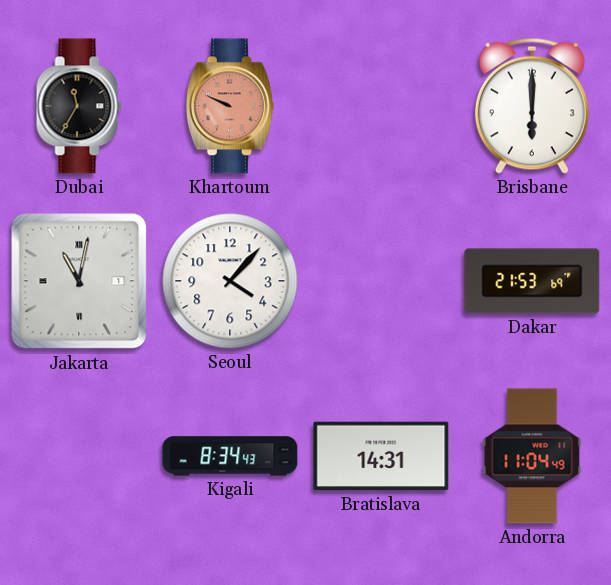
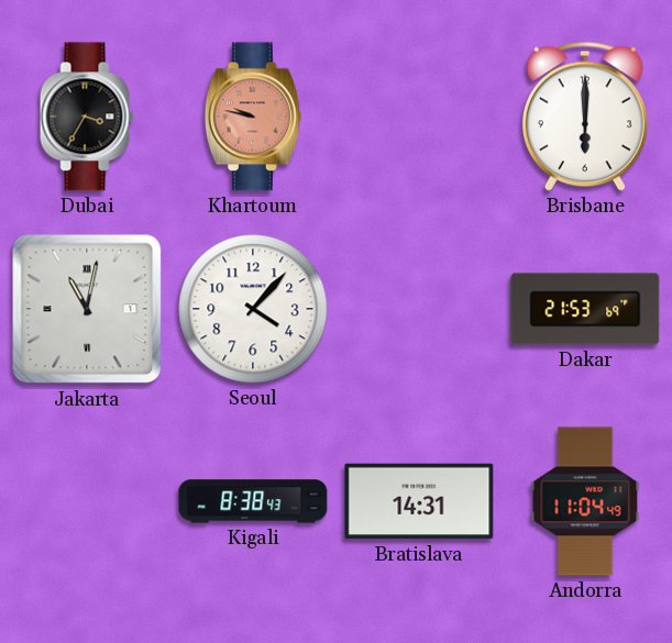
Dubai: 11:35 -> 3:35 (87, 117)
Khartoum: 9:49 -> 9:47 (253, 117)
Kigali: 8:34 -> 8:38 (253, 501)
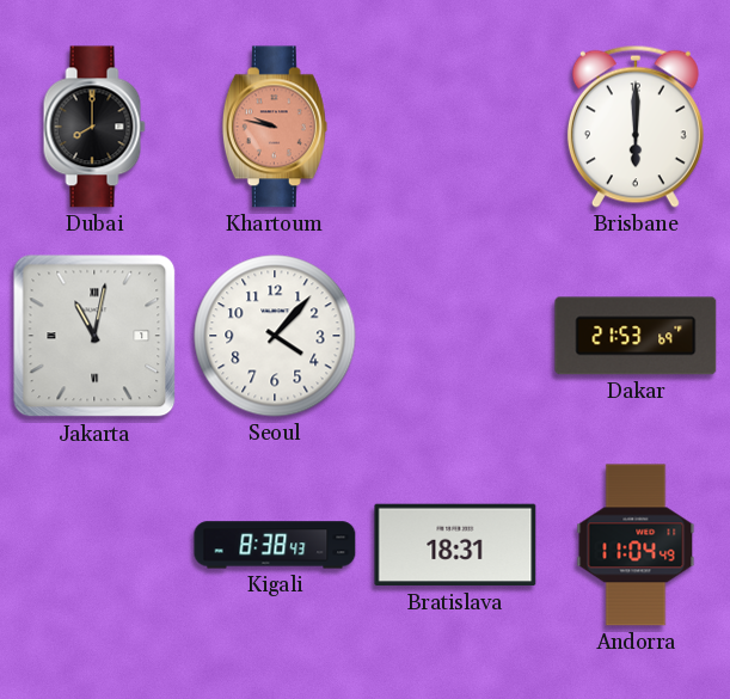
Dubai: 3:35 -> 8:00 (94, 127)
Bratislava: 14:31 -> 18:31 (455, 545)
